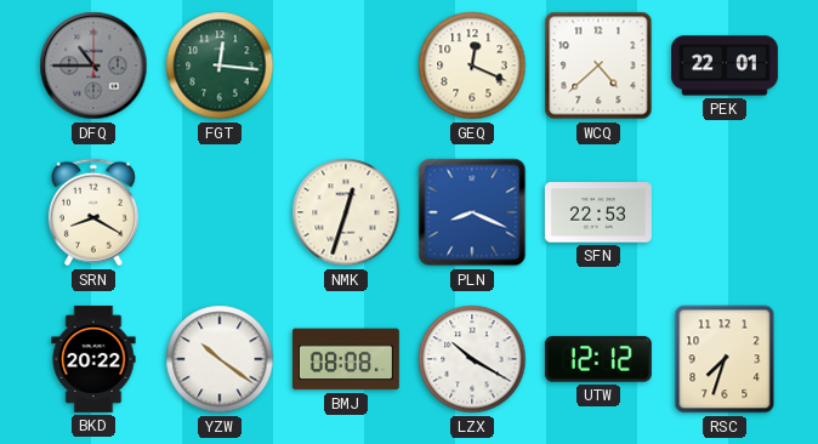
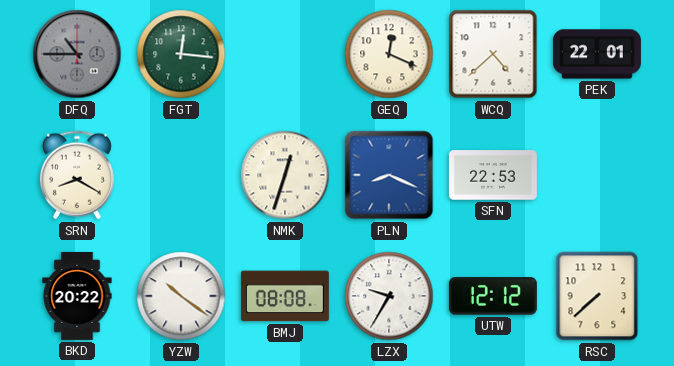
LZX: 10:20 -> 9:35 (389, 296)
RSC: 7:33 -> 7:38 (597, 296)
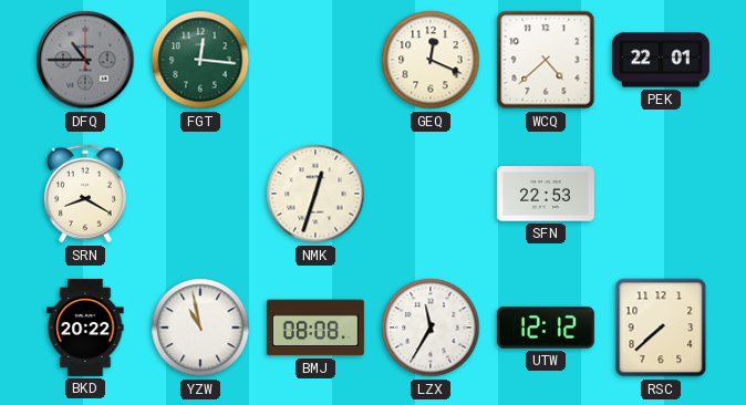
PLN: 8:19 -> none (389, 175)
YZW: 10:21 -> 10:58 (200, 328)
LZX: 9:35 -> 11:35 (431, 328)
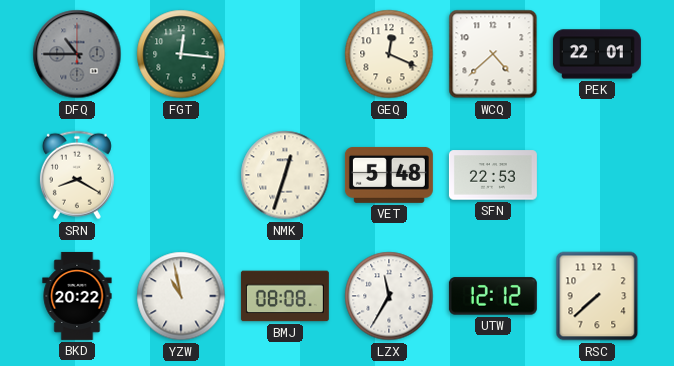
VET: none -> 5:48 (389, 175)
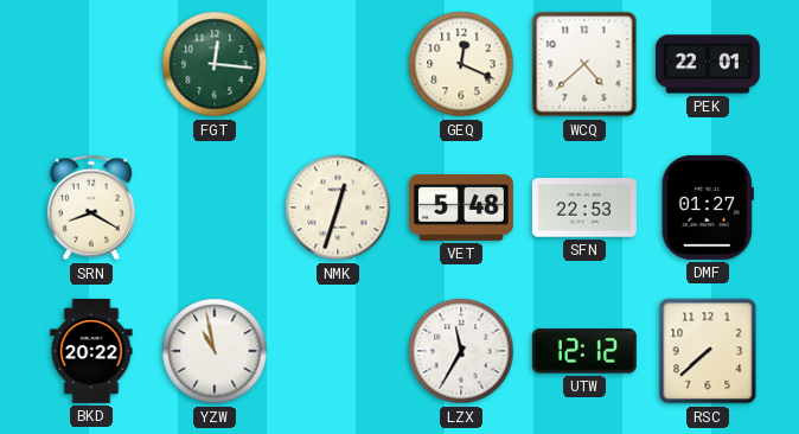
DFQ: 10:45 -> none (77, 54)
DMF: none -> 01:27 (708, 208)
BMJ: 08:08 -> none (285, 296)
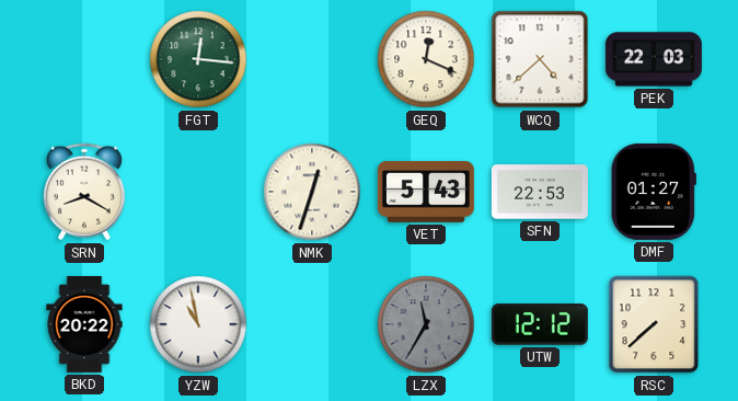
PEK: 22:01 -> 22:03 (654, 59)
VET: 5:48 -> 5:43 (426, 192)
LZX dial: white -> grey (426, 324)
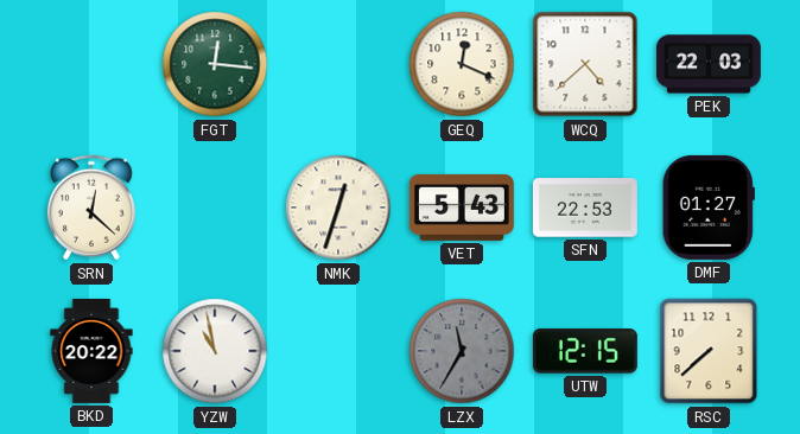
SRN: 8:20 -> 12:22 (91, 208)
UTW: 12:12 -> 12:15 (585, 351)
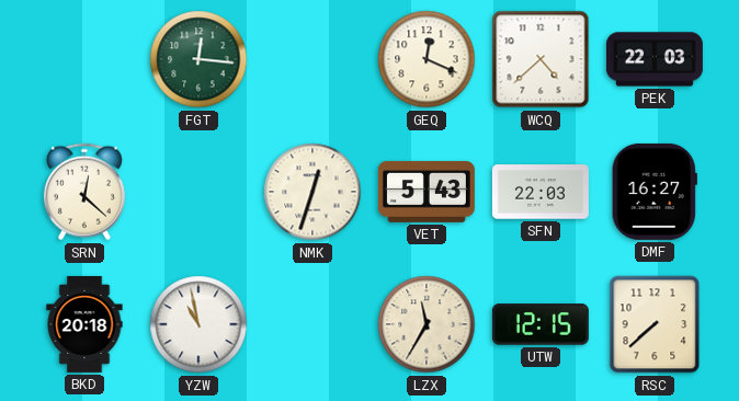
SFN: 22:53 -> 22:03 (541, 192)
DMF: 01:27 -> 16:27 (655, 192)
BKD: 20:22 -> 20:18 (84, 324)
LZX dial: grey -> cream (427, 324)
